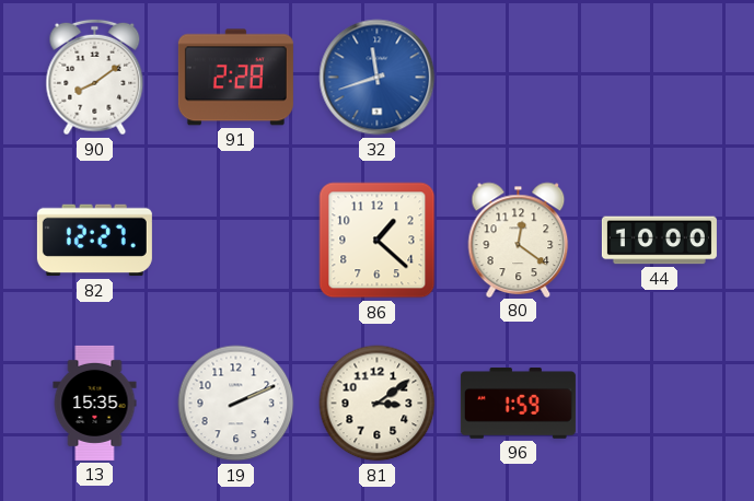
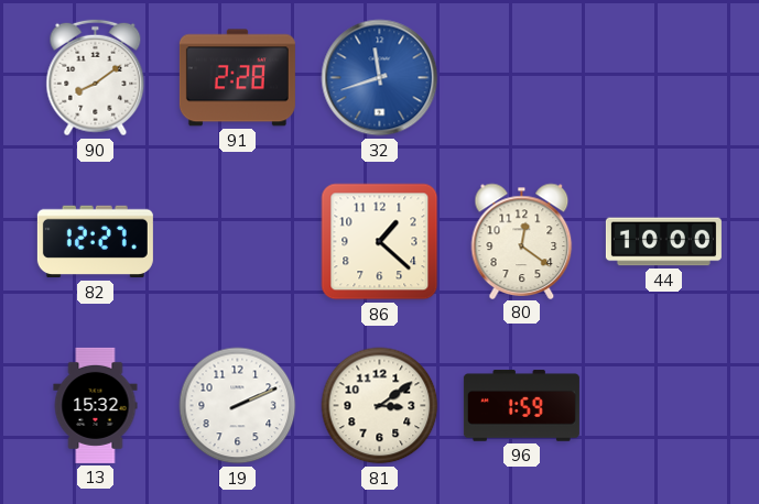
13: 15:35 -> 15:32 (96, 405)
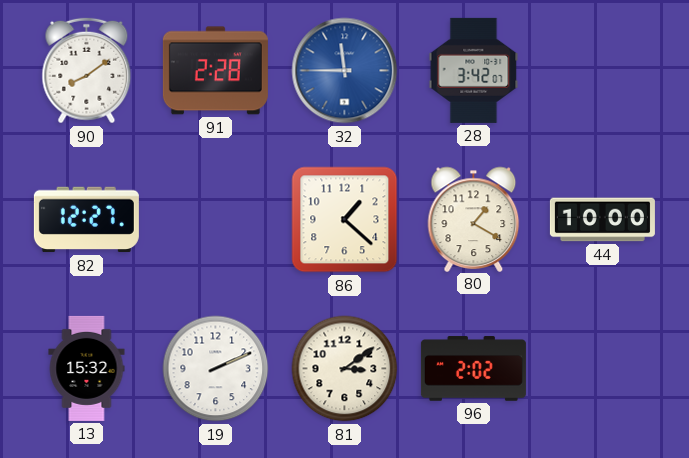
32: 11:42 -> 11:45 (345, 71)
28: none -> 3:42 (474, 70)
80: 12:21 -> 1:20 (474, 219)
96: 1:59 -> 2:02 (473, 369)
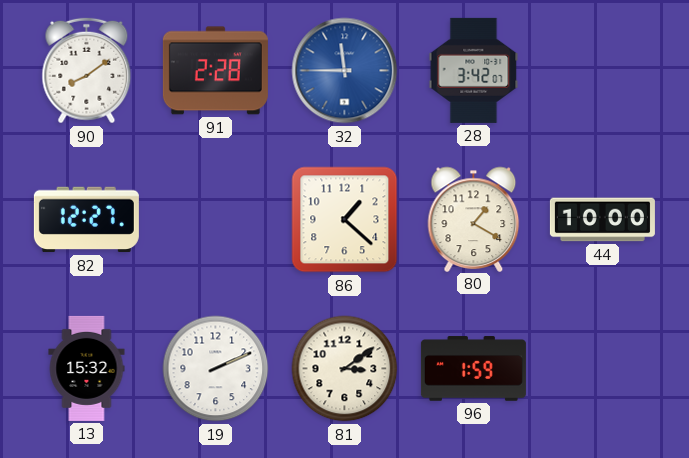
96: 2:02 -> 1:59 (473, 369)
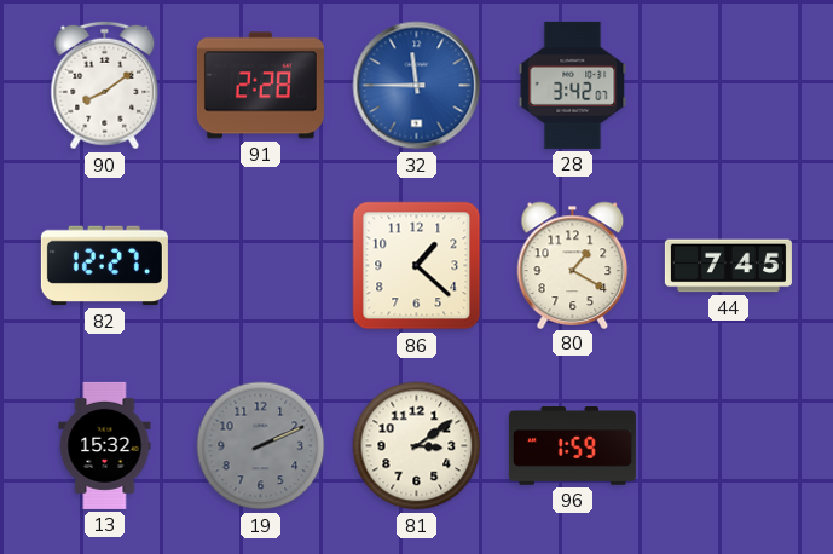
44: 10:00 -> 7:45 (728, 266)
19 dial: white -> grey (261, 446)
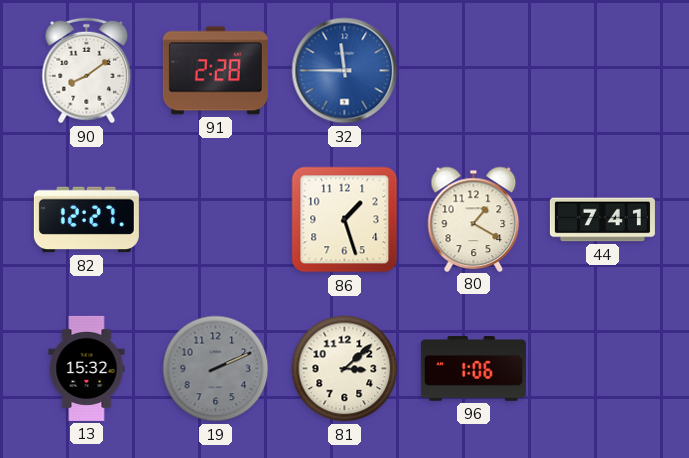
28: 3:42 -> none (573, 85)
86: 1:22 -> 1:27 (345, 220)
44: 7:45 -> 7:41 (602, 220)
81: 3:09 -> 3:08 (345, 369)
96: 1:59 -> 1:06 (473, 369)
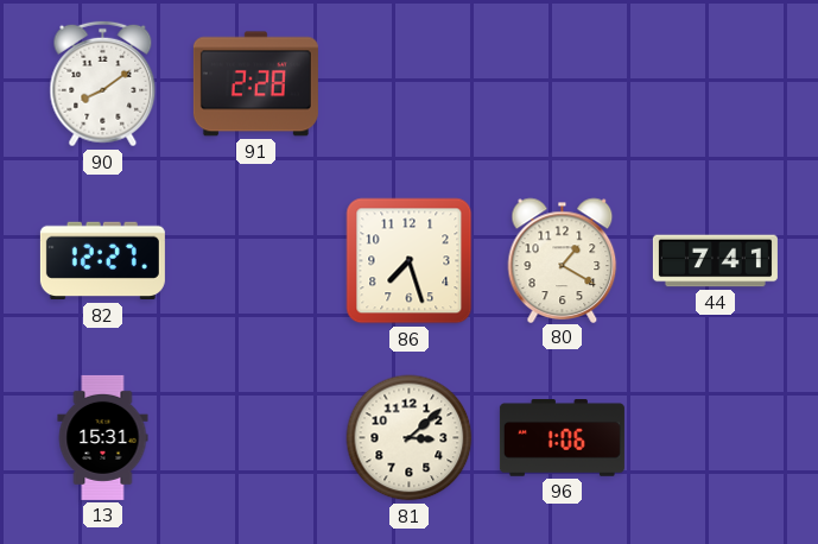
32: 11:45 -> none (345, 71)
86: 1:27 -> 7:27 (410, 261)
13: 15:32 -> 15:31 (103, 437)
19: 2:11 -> none (216, 369)
